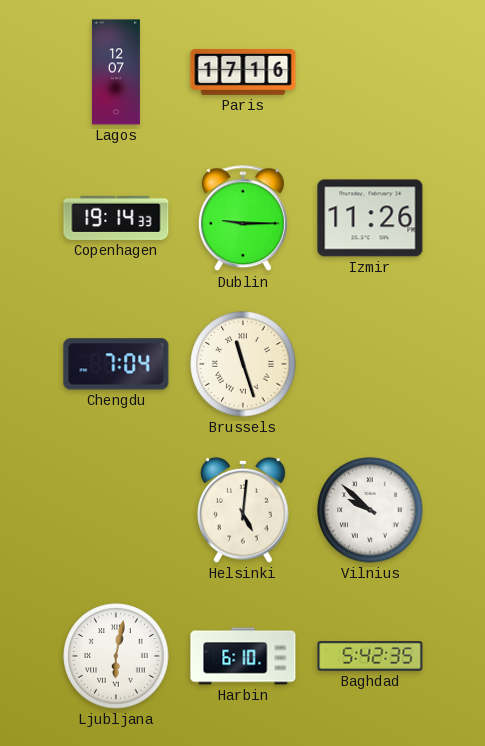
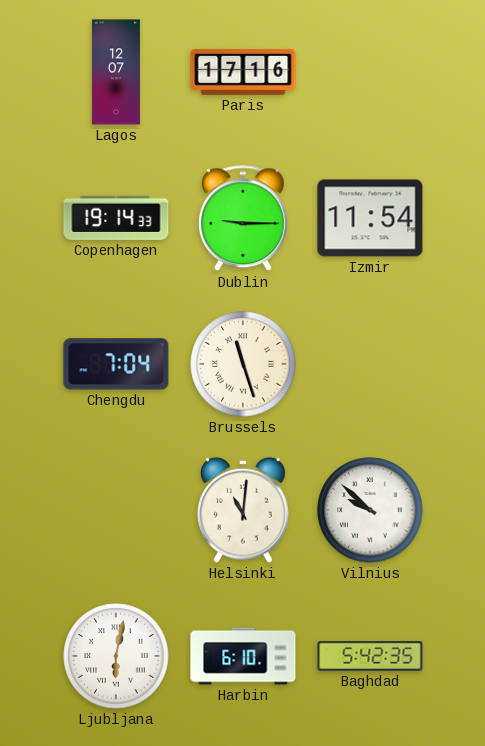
Izmir: 11:26 -> 11:54 (370, 218)
Helsinki: 5:01 -> 11:01 (243, 510)
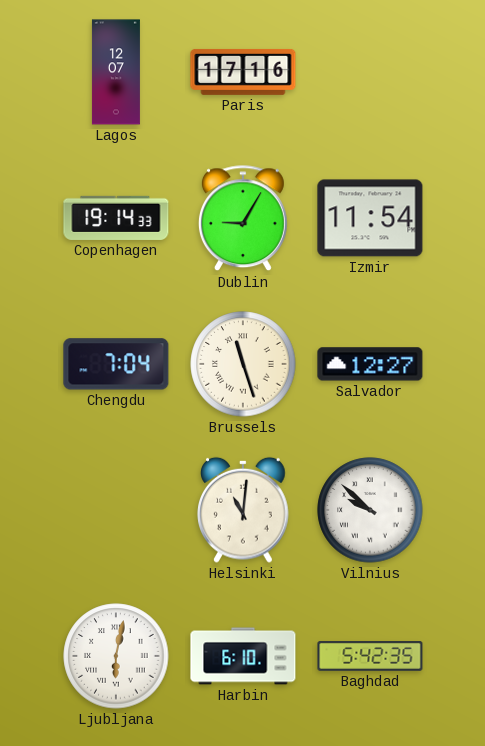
Dublin: 9:15 -> 9:05 (243, 219)
Salvador: none -> 12:27 (370, 364)
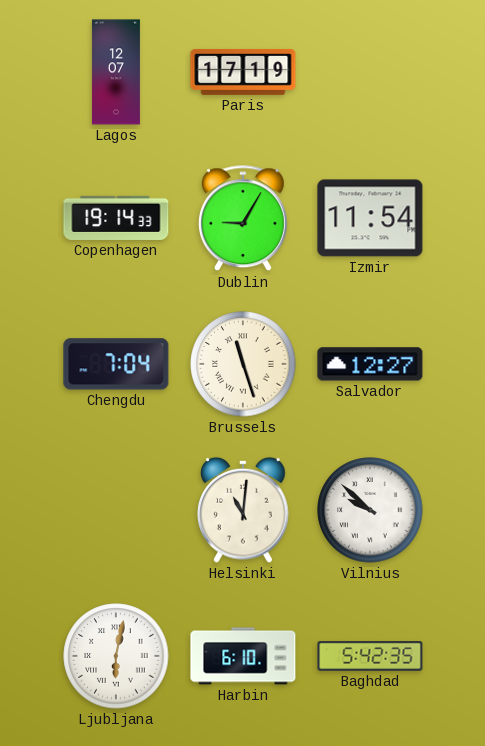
Paris: 17:16 -> 17:19 (243, 72)
